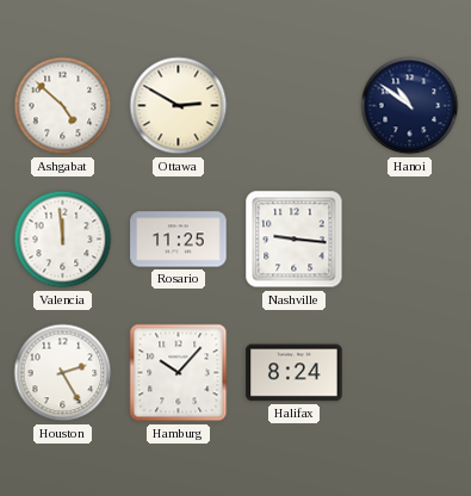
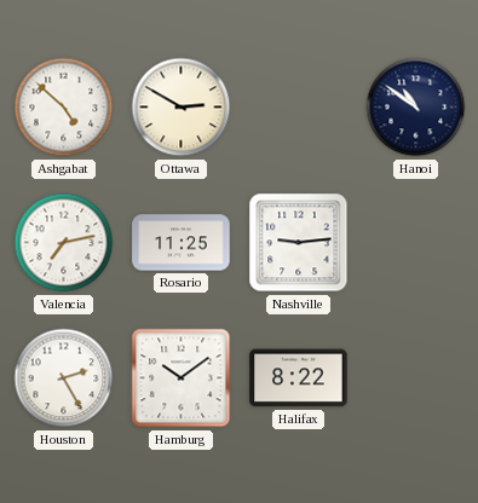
Valencia: 11:59 -> 7:13 (64, 243)
Nashville: 9:16 -> 9:14 (299, 243)
Hamburg: 10:07 -> 10:09 (182, 378)
Halifax: 8:24 -> 8:22 (299, 378)
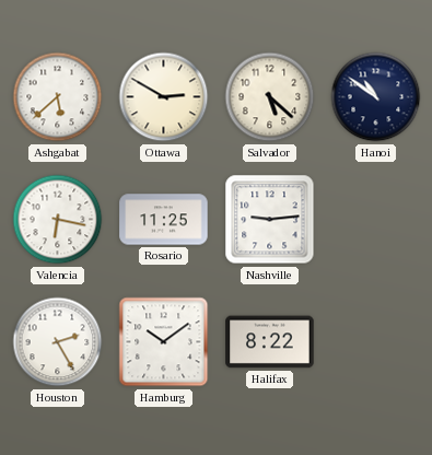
Ashgabat: 4:52 -> 5:38 (58, 97)
Salvador: none -> 5:22 (270, 97)
Valencia: 7:13 -> 6:17 (58, 220)
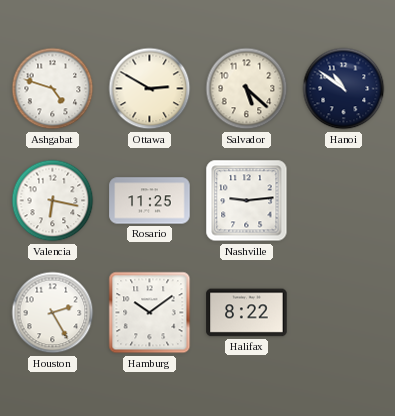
Ashgabat: 5:38 -> 4:48 (53, 89)
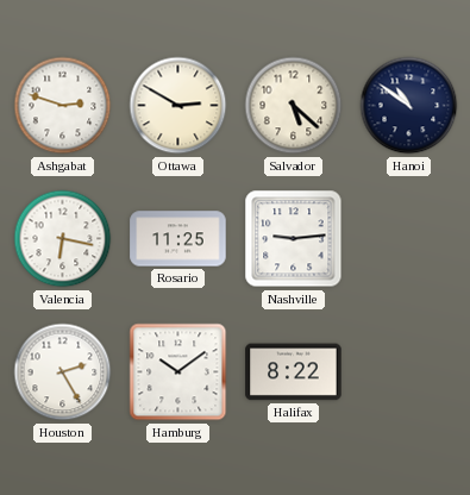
Ashgabat: 4:48 -> 2:48 (63, 106)
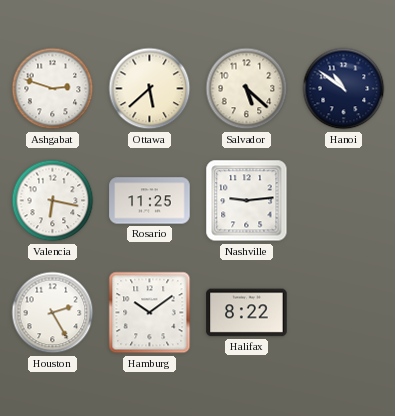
Ottawa: 2:50 -> 5:38 (150, 89)
